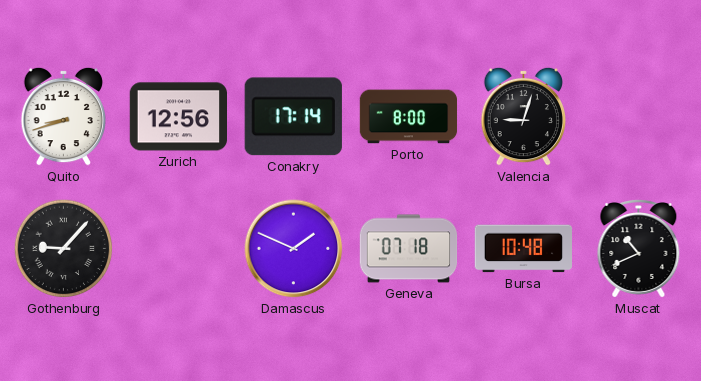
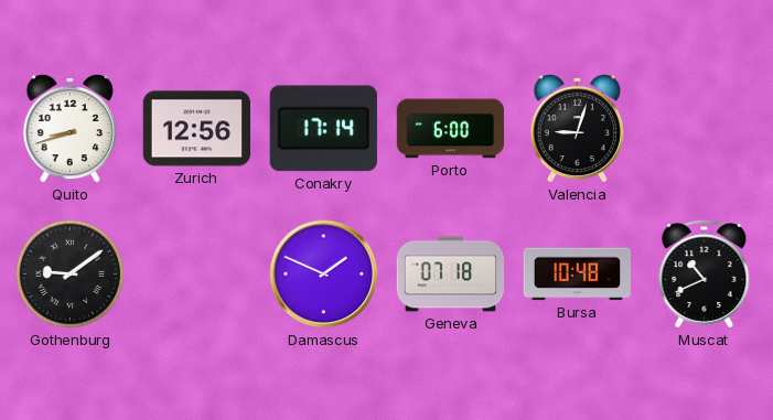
Porto: 8:00 -> 6:00 (451, 129)
Gothenburg: 9:07 -> 9:09 (71, 274)
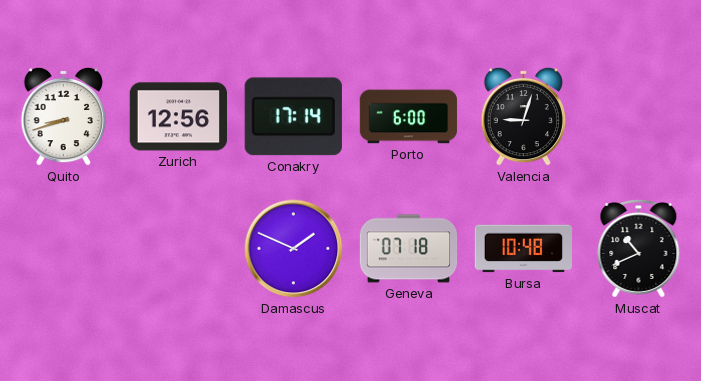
Gothenburg: 9:09 -> none (71, 274)
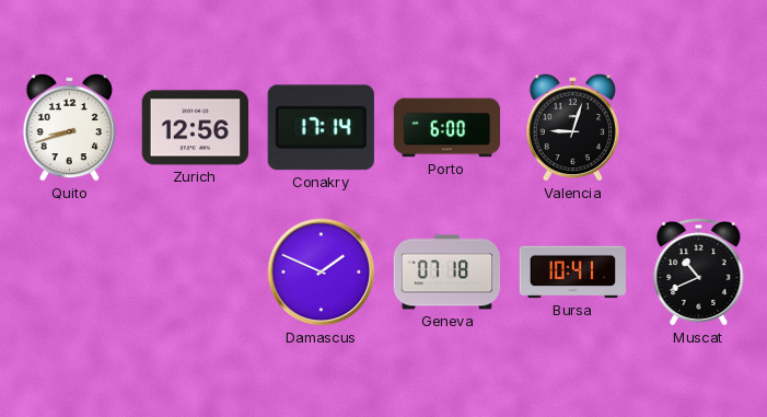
Bursa: 10:48 -> 10:41 (573, 273)
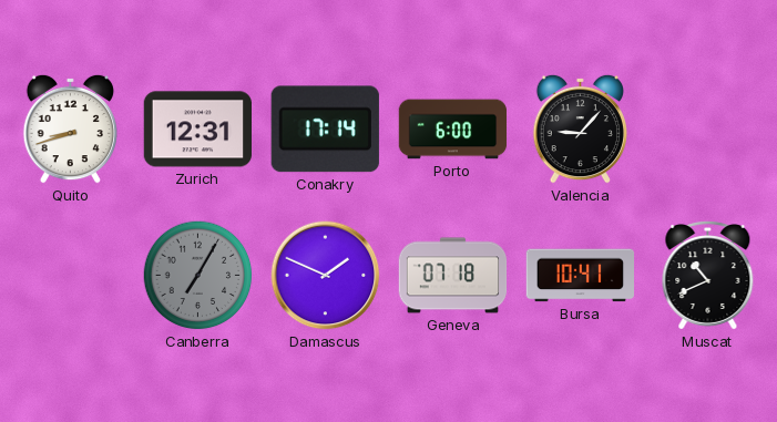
Zurich: 12:56 -> 12:31 (198, 130)
Valencia: 9:03 -> 9:07 (580, 128)
Canberra: none -> 7:05 (198, 276)
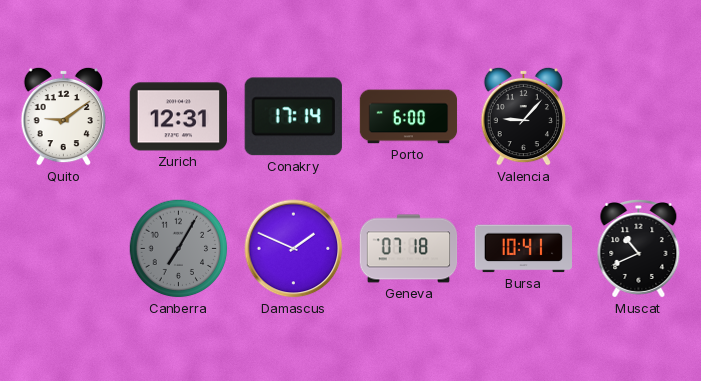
Quito: 8:42 -> 9:09 (63, 116)
